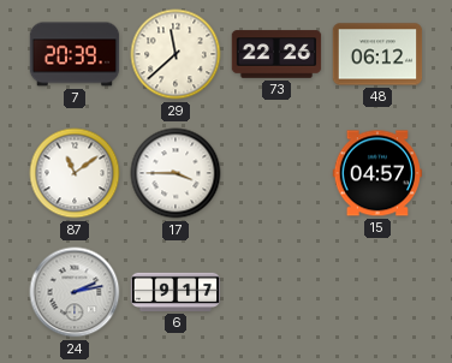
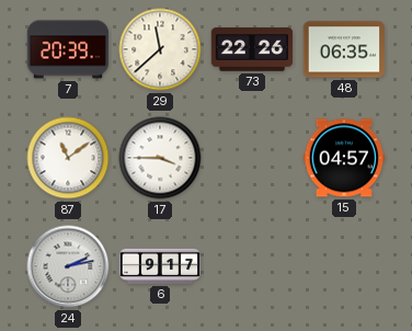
48: 06:12 -> 06:35 (344, 49)
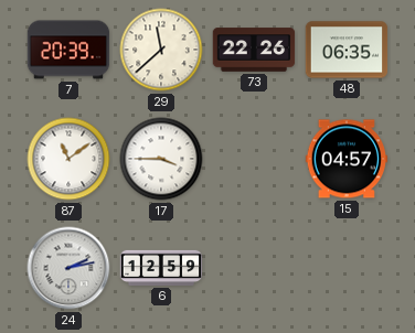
6: 9:17 -> 12:59 (161, 268)
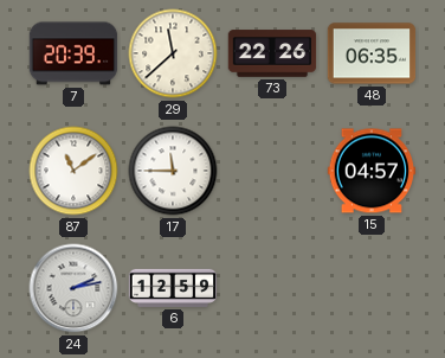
17: 3:45 -> 11:45 (173, 171)
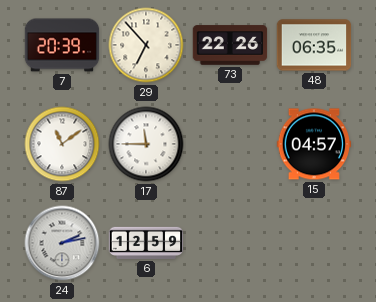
29: 11:38 -> 6:53 (146, 45)
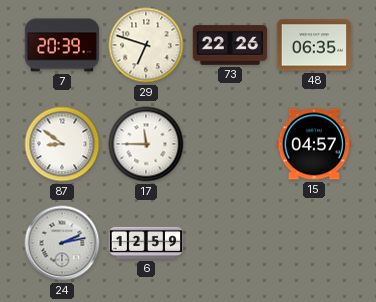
29: 6:53 -> 6:48 (146, 45)
87: 11:09 -> 8:51 (62, 144)
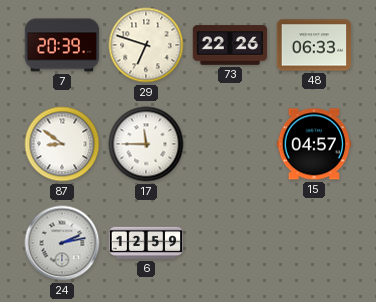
48: 06:35 -> 06:33 (314, 45)
